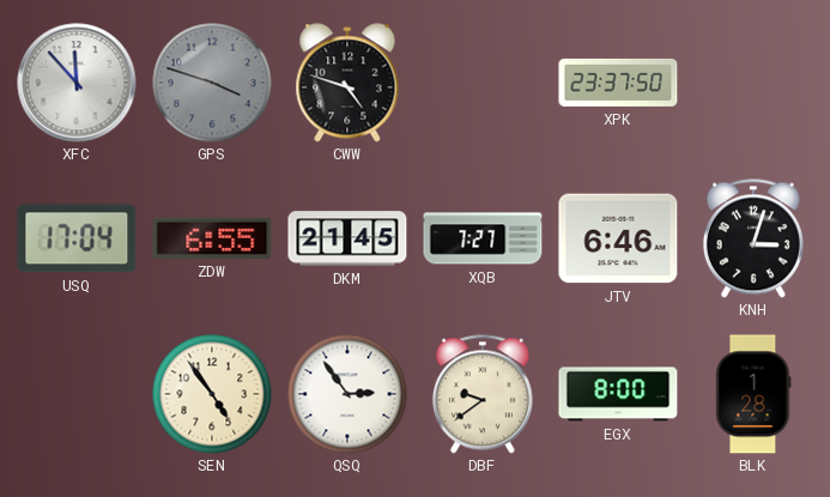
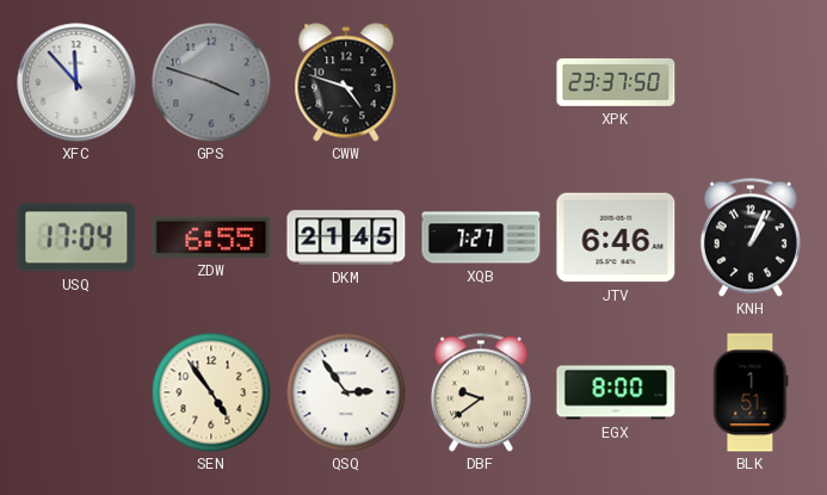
KNH: 3:03 -> 1:04 (751, 237)
BLK: 1:28 -> 1:51 (751, 392)
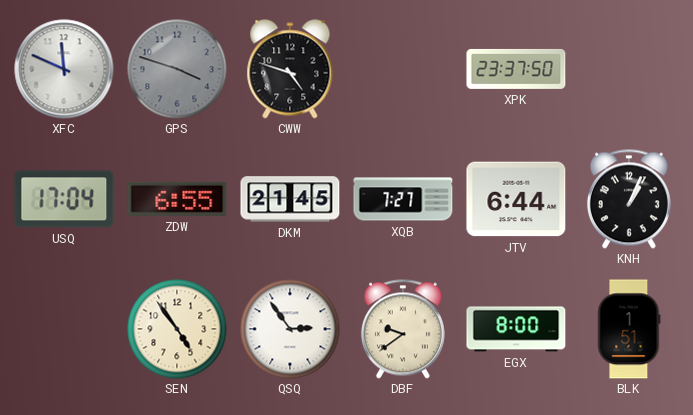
XFC: 11:53 -> 11:49 (64, 69)
JTV: 6:46 -> 6:44 (516, 199)
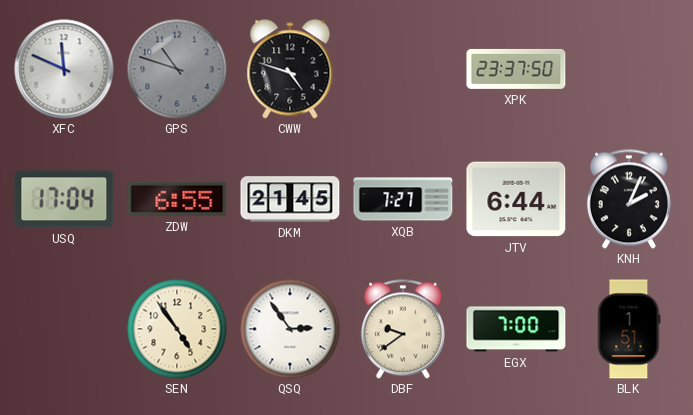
GPS: 3:48 -> 10:48 (177, 69)
KNH: 1:04 -> 2:04 (629, 199)
EGX: 8:00 -> 7:00 (516, 329)
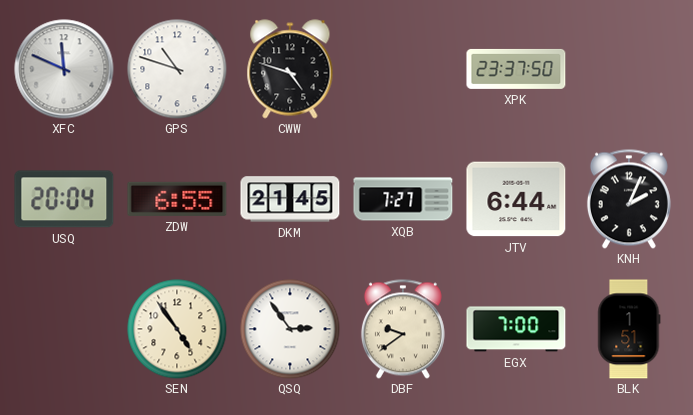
GPS dial: grey -> white (177, 69)
USQ: 17:04 -> 20:04 (64, 199)
